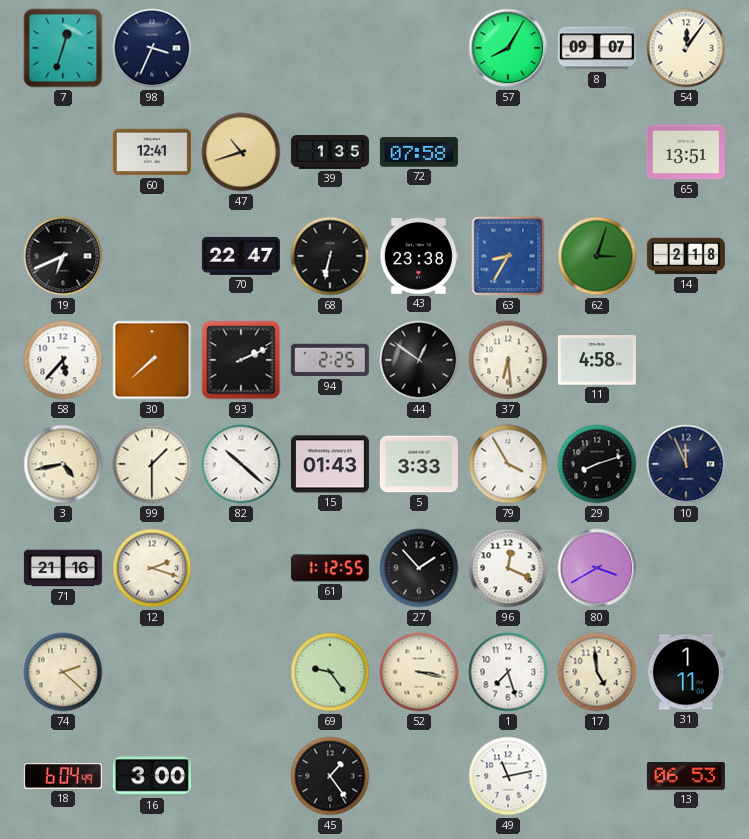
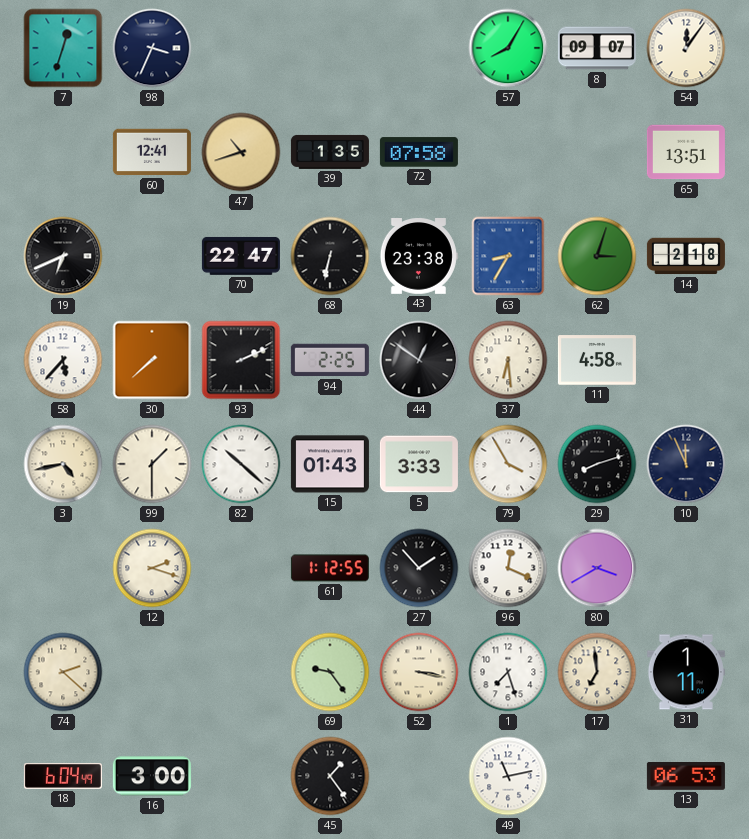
71: 21:16 -> none (63, 568)
17: 4:59 -> 6:59 (597, 672)
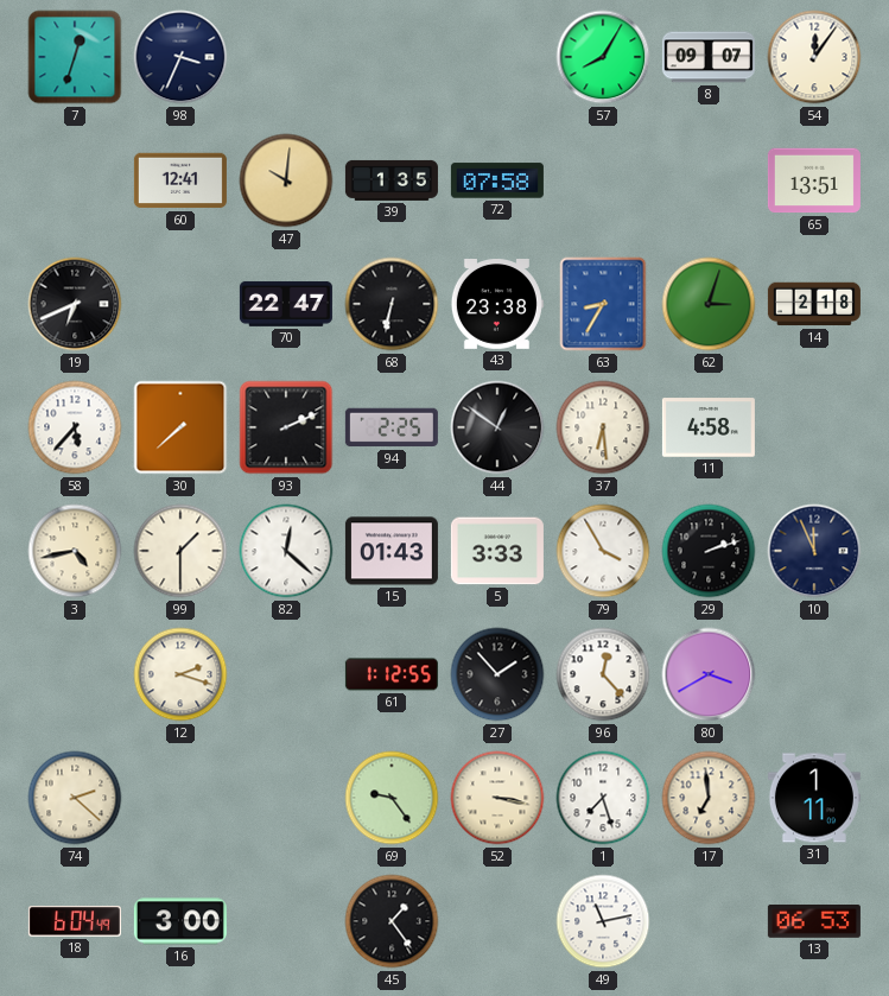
47: 10:42 -> 10:01 (286, 180)
82: 10:22 -> 12:22 (286, 551)
29: 8:12 -> 2:12 (709, 551)
96: 12:19 -> 12:23 (603, 674)
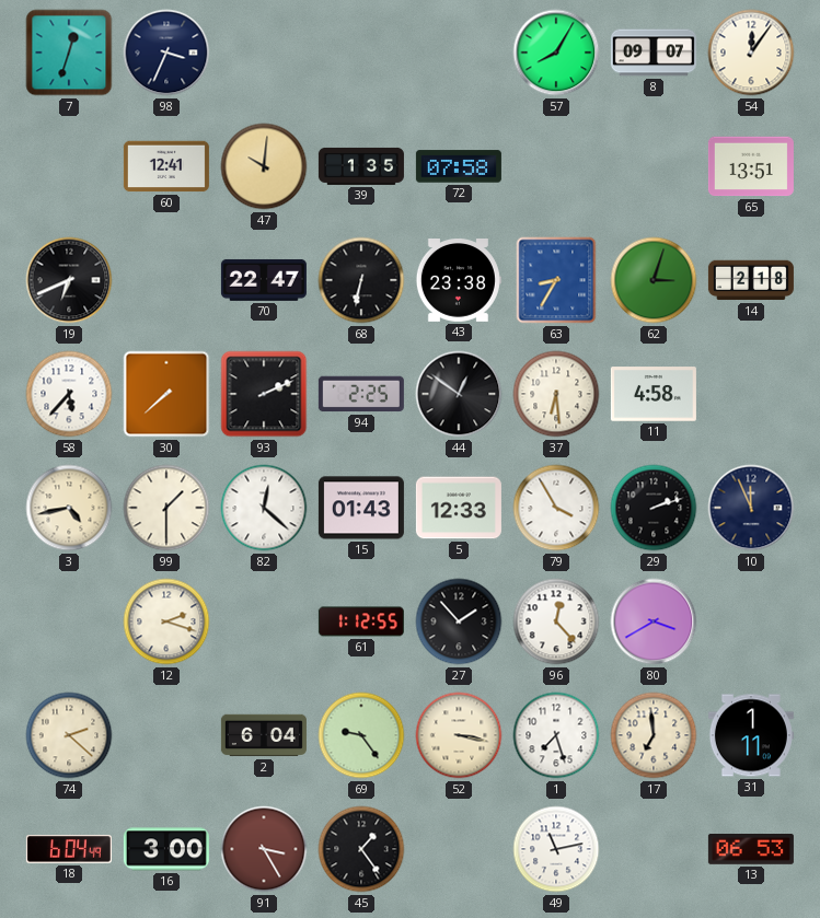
5: 3:33 -> 12:33 (459, 508)
2: none -> 6:04 (264, 735)
91: none -> 3:25 (264, 849)
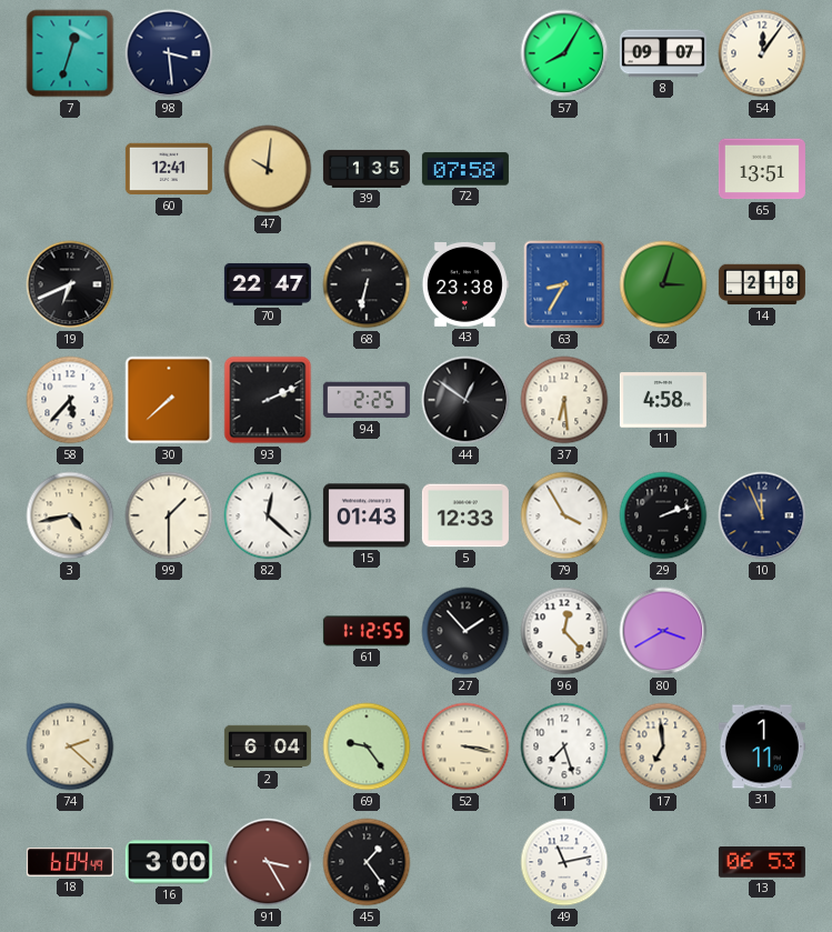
98: 3:34 -> 3:29 (169, 53)
12: 2:18 -> none (166, 621)
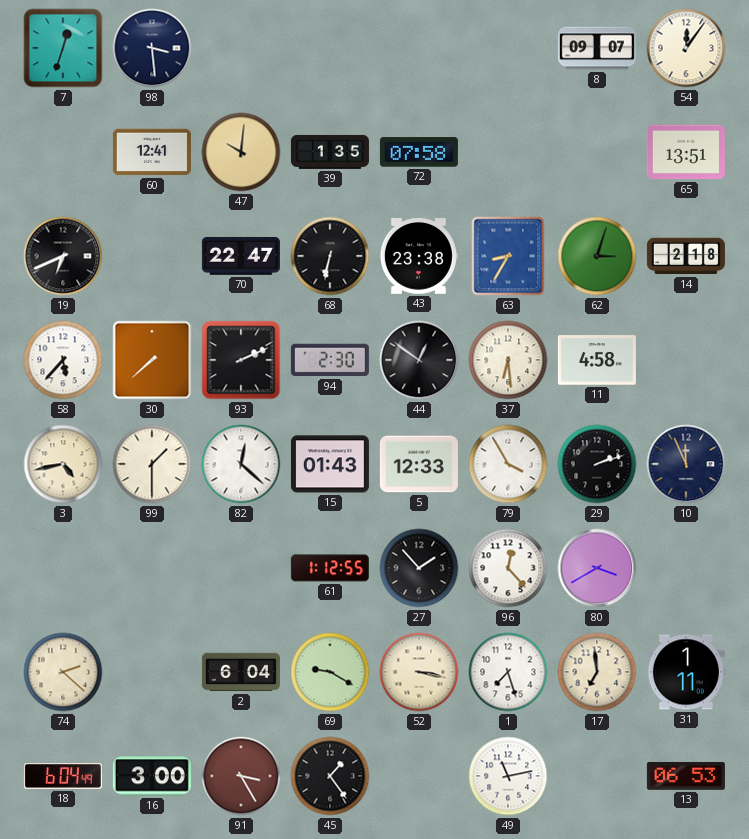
57: 8:05 -> none (564, 53)
94: 2:25 -> 2:30 (330, 360)
69: 9:24 -> 9:20 (330, 672)
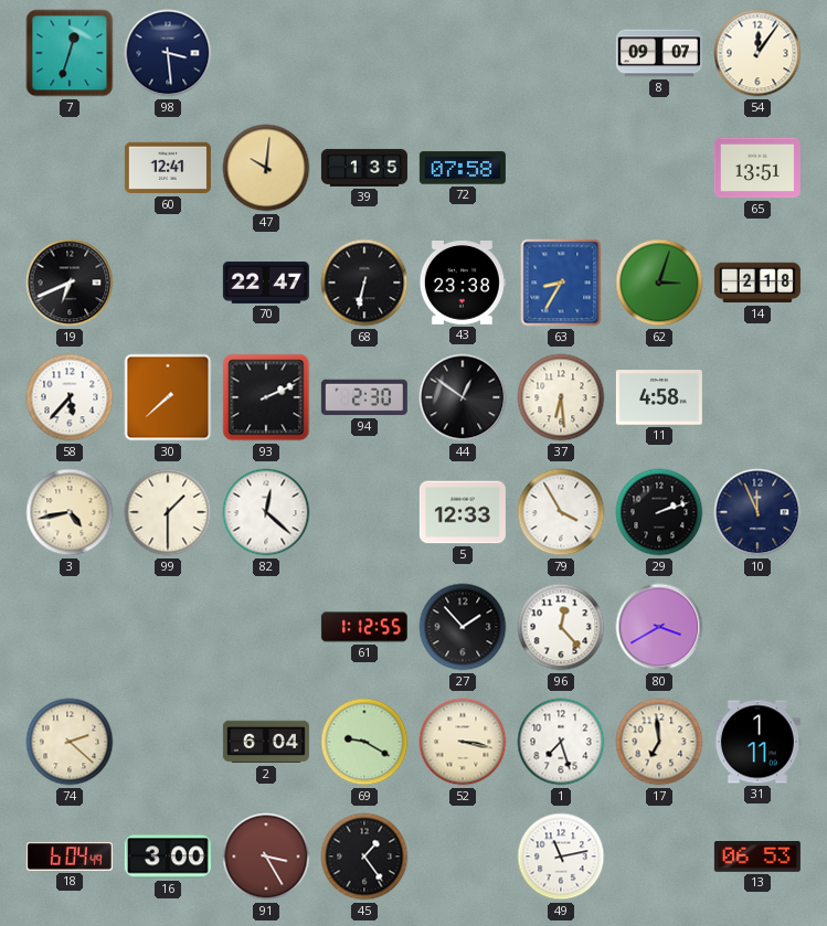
15: 01:43 -> none (330, 464)
